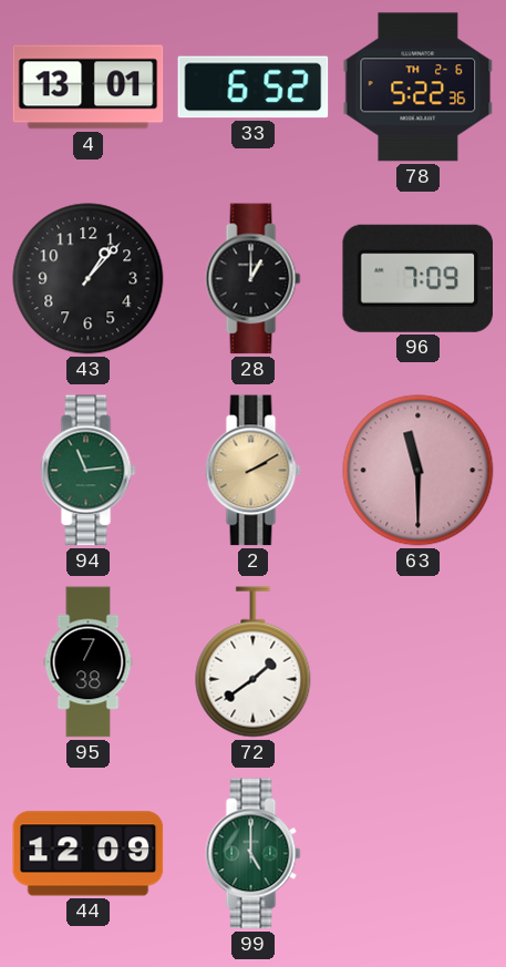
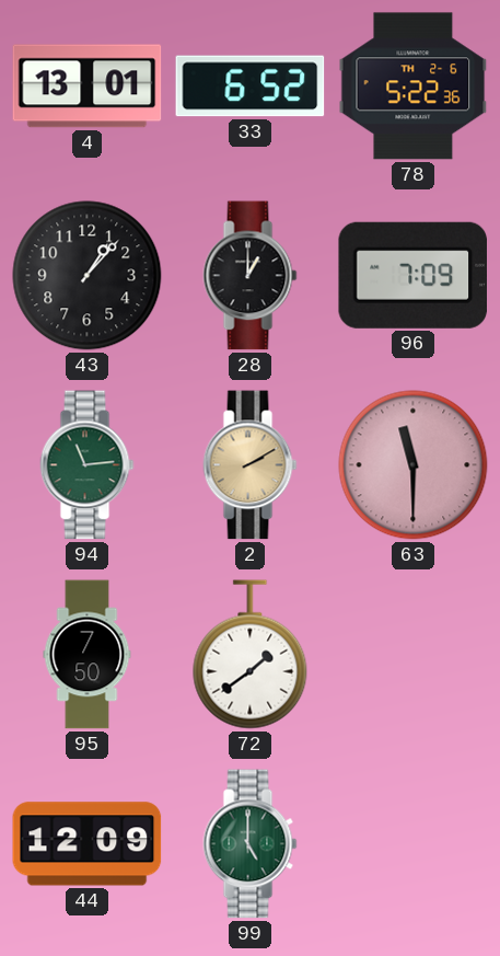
95: 7:38 -> 7:50 (88, 655)
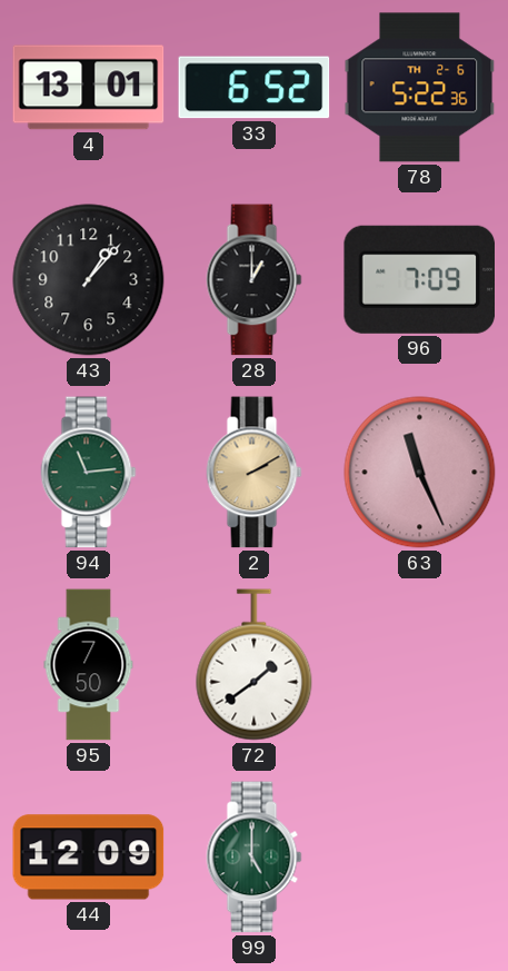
63: 11:30 -> 11:26 (420, 473)
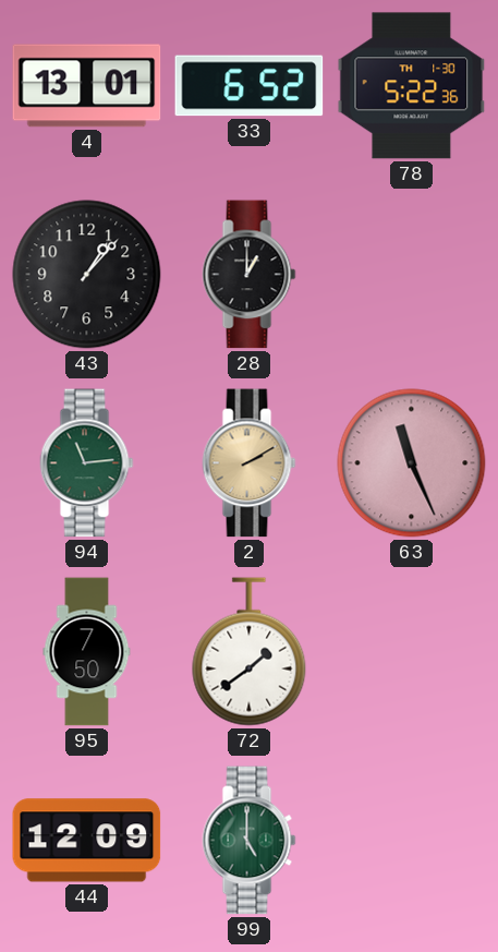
78 date: TH 2-6 -> TH 1-30 (412, 86)
96: 7:09 -> none (419, 279)
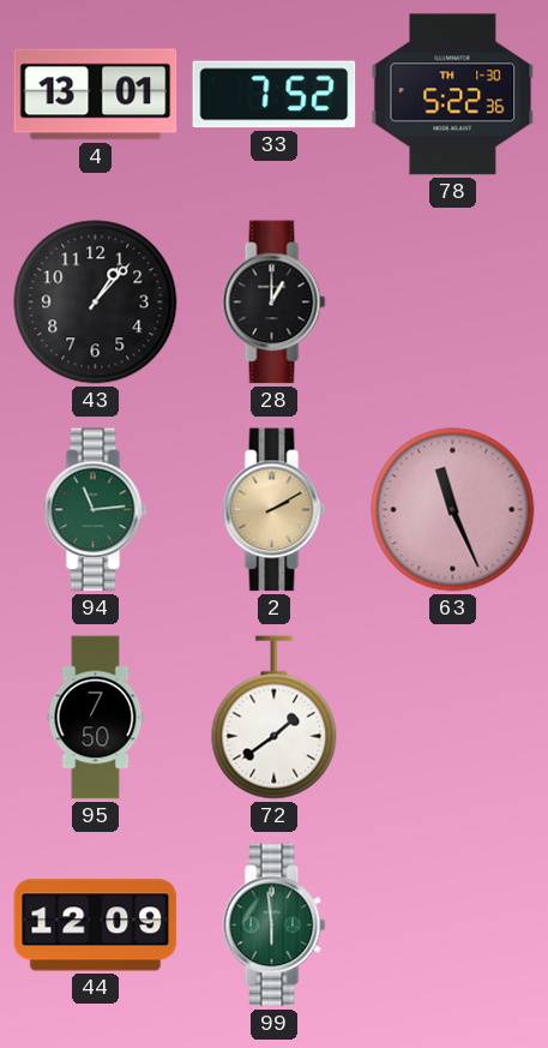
33: 6:52 -> 7:52 (275, 95)
99: 5:00 -> 5:59 (275, 926)
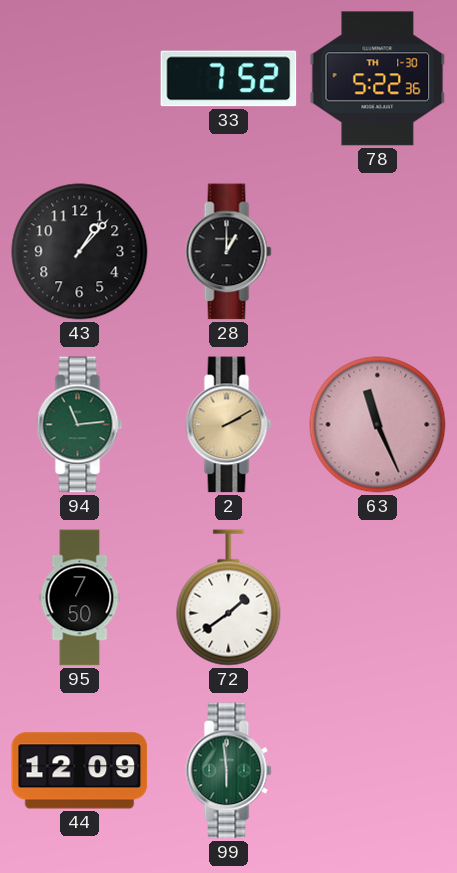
4: 13:01 -> none (96, 95)
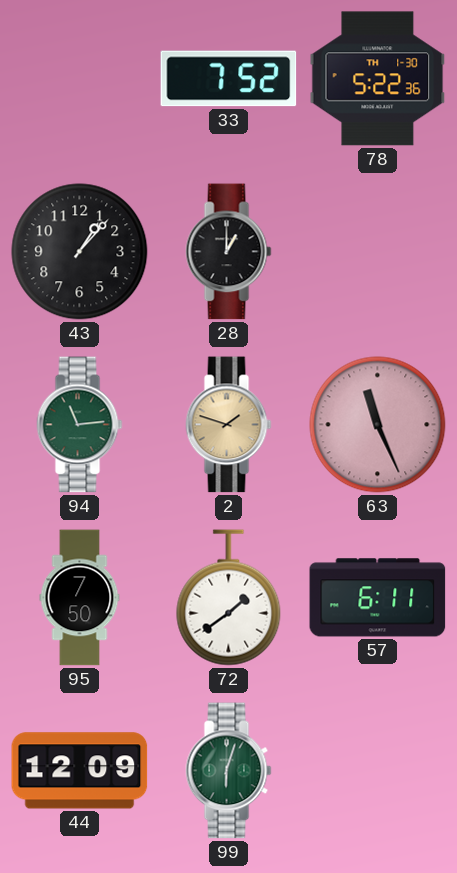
2: 2:10 -> 1:48 (229, 425)
57: none -> 6:11 (378, 598)
99: 5:59 -> 6:03 (229, 771)
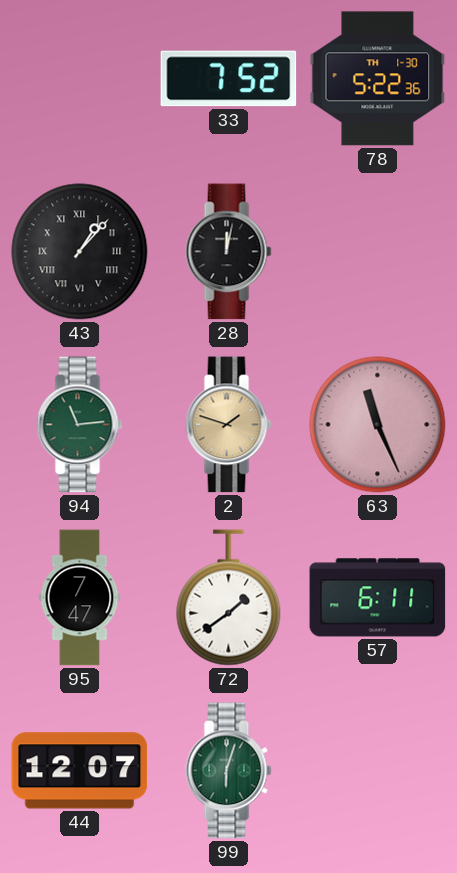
43 numerals: Arabic -> Roman (80, 252)
28: 1:00 -> 12:02 (229, 252)
95: 7:50 -> 7:47 (80, 598)
44: 12:09 -> 12:07 (80, 771)
